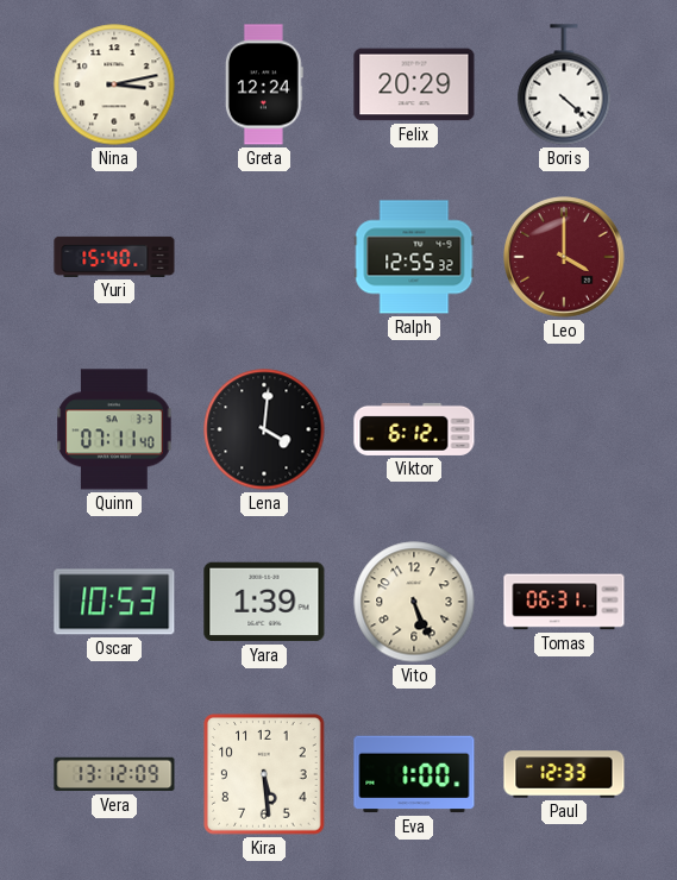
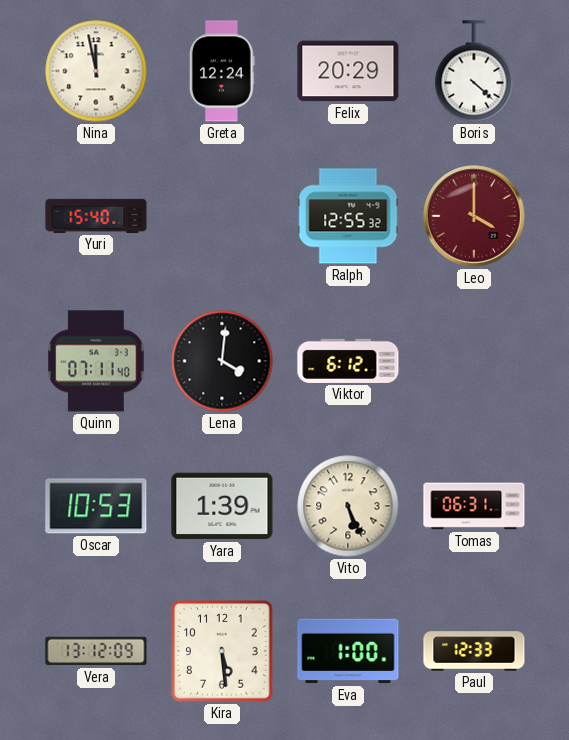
Nina: 3:13 -> 11:58 (96, 71)
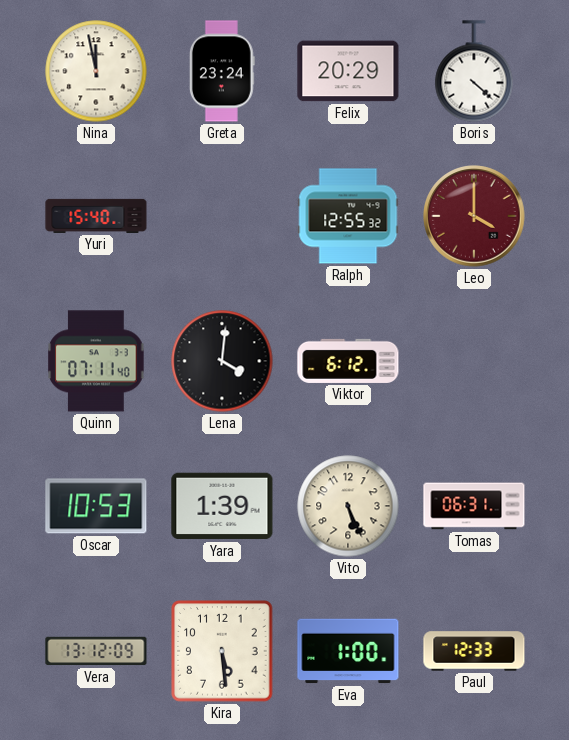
Greta: 12:24 -> 23:24 (222, 71)
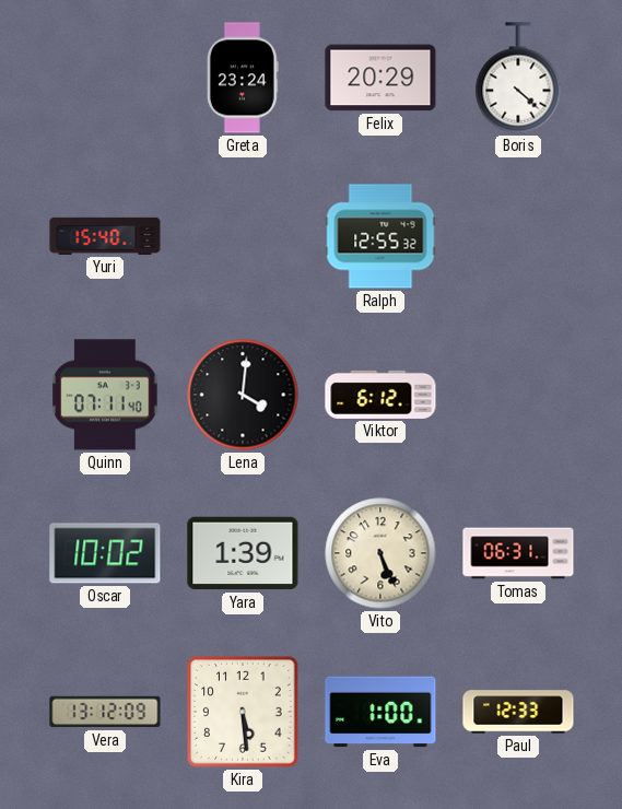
Nina: 11:58 -> none (96, 71)
Leo: 4:00 -> none (474, 216)
Oscar: 10:53 -> 10:02 (105, 553)
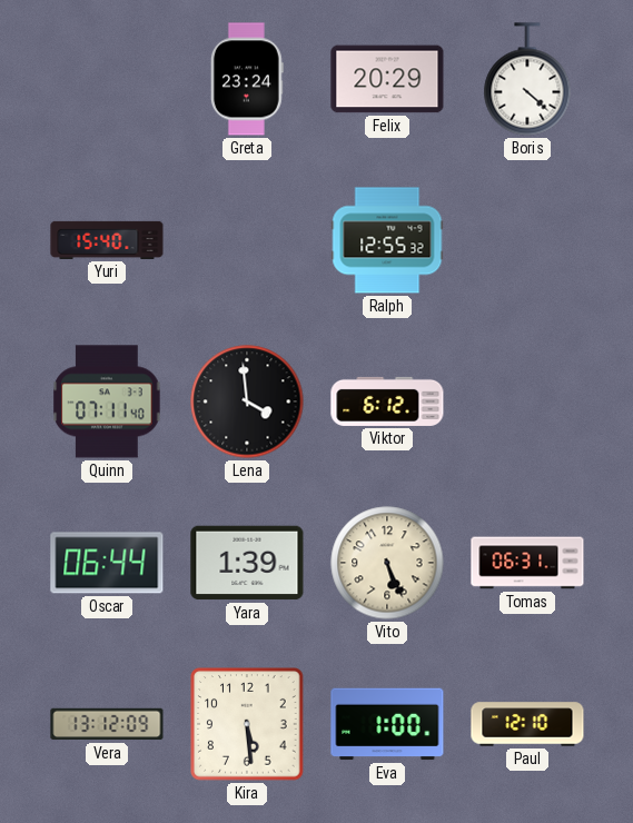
Lena: 4:01 -> 3:59 (247, 401)
Oscar: 10:02 -> 06:44 (107, 563)
Paul: 12:33 -> 12:10 (527, 724)
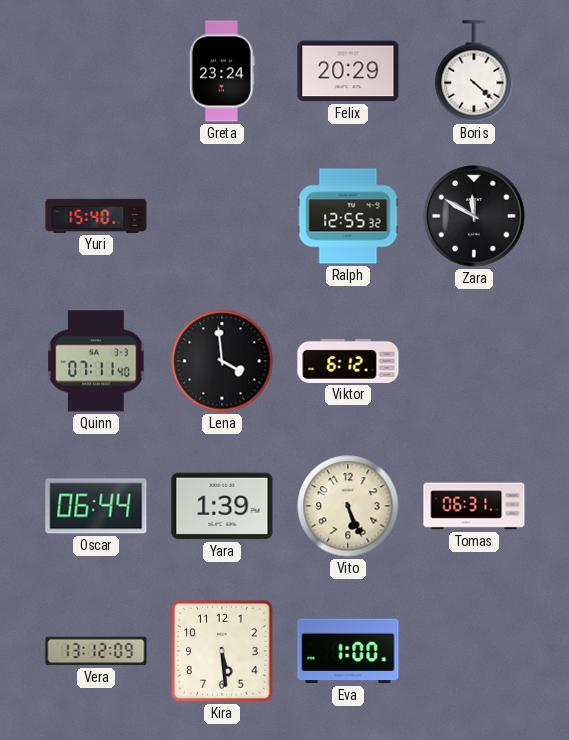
Zara: none -> 11:50 (474, 216)
Paul: 12:10 -> none (527, 724)
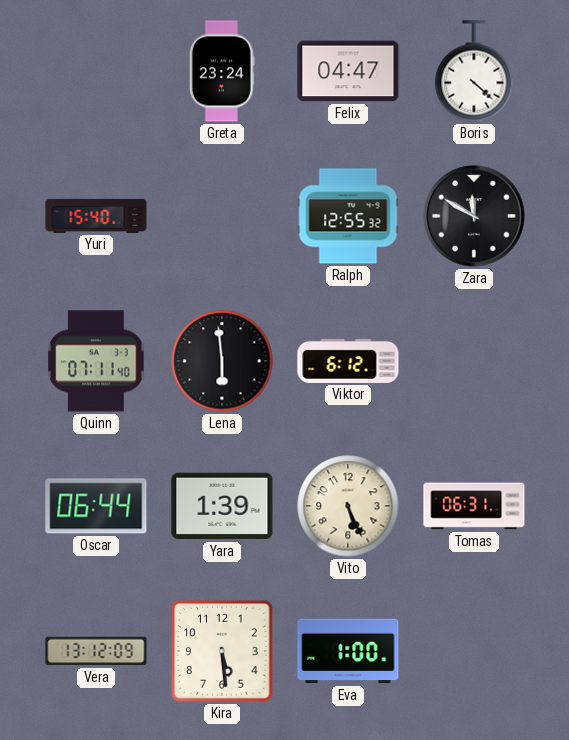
Felix: 20:29 -> 04:47 (348, 71)
Lena: 3:59 -> 5:59 (222, 361)
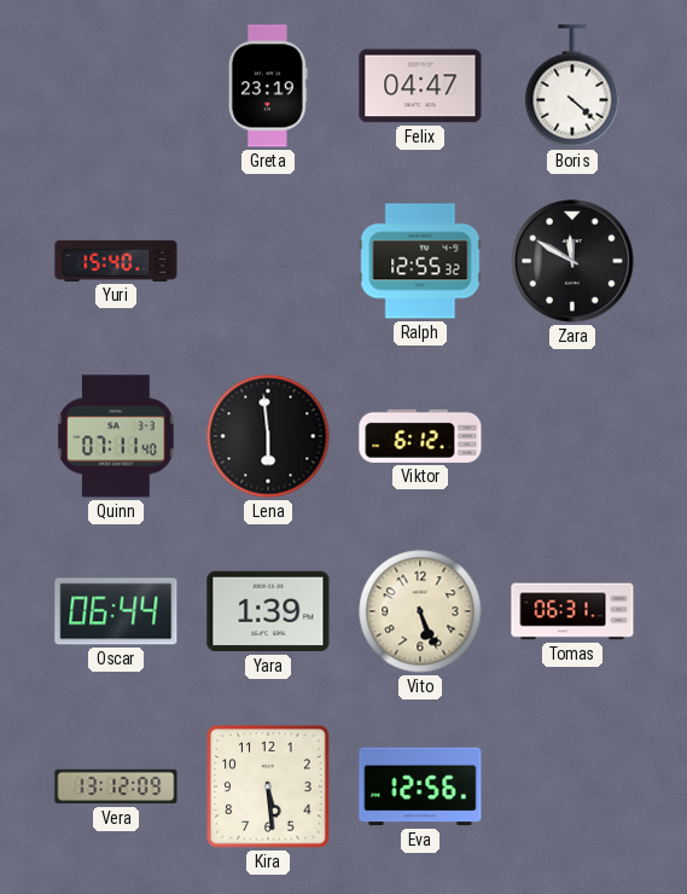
Greta: 23:24 -> 23:19 (268, 86)
Eva: 1:00 -> 12:56 (420, 786)
